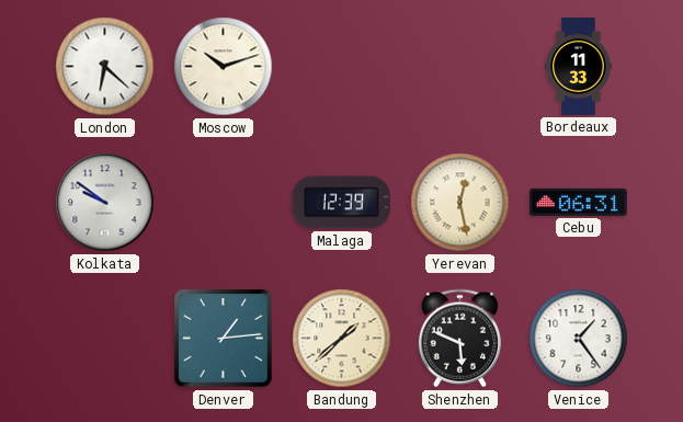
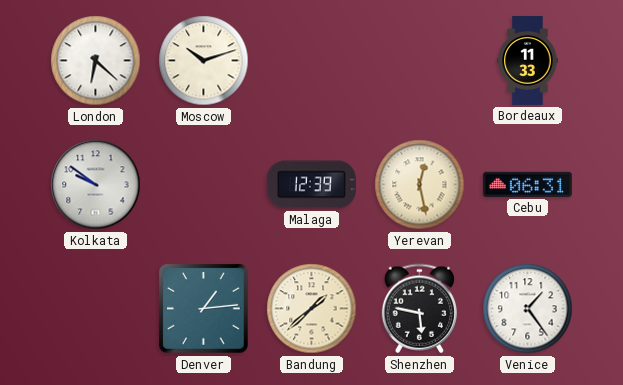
Shenzhen: 5:49 -> 5:47 (419, 309)
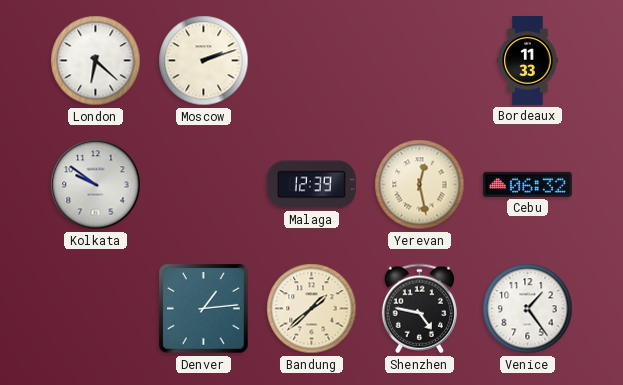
Moscow: 10:12 -> 2:12 (204, 61)
Cebu: 06:31 -> 06:32 (527, 184)
Shenzhen: 5:47 -> 4:47 (419, 309)
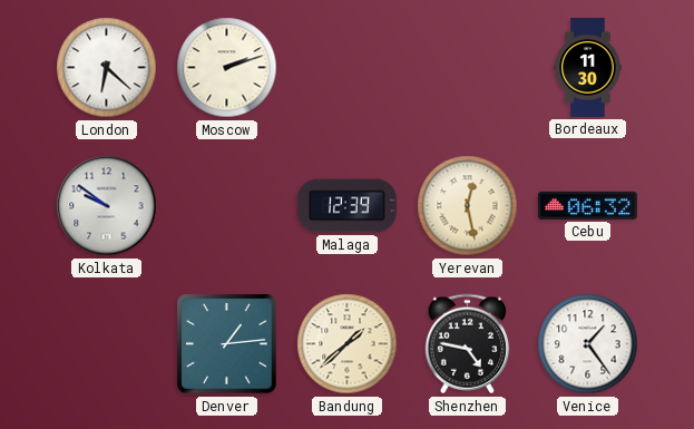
Bordeaux: 11:33 -> 11:30 (588, 67)
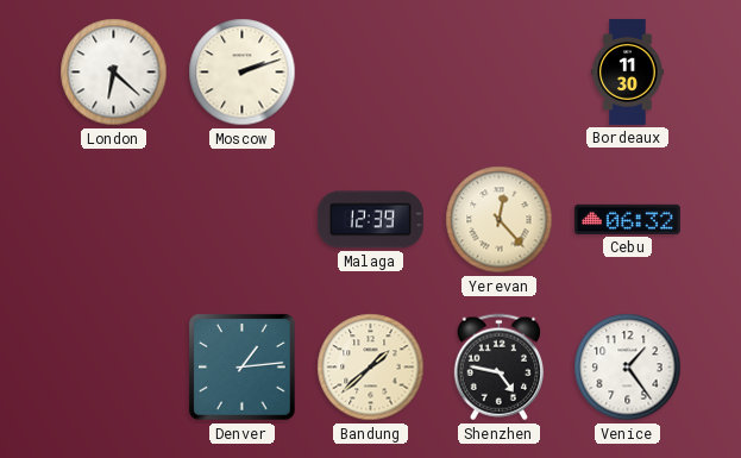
Kolkata: 9:51 -> none (107, 206)
Yerevan: 12:28 -> 12:23 (500, 220)
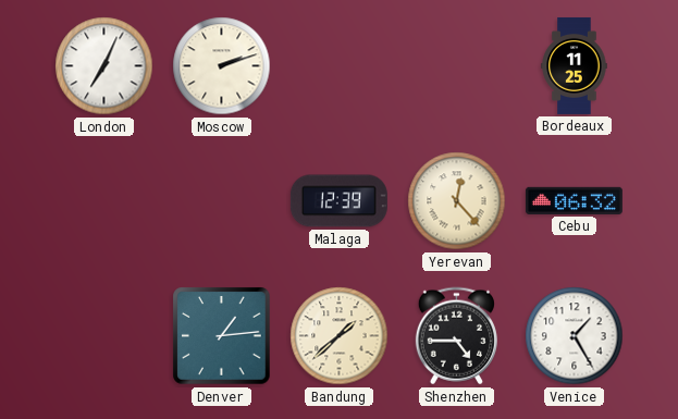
London: 6:22 -> 7:04 (104, 66)
Bordeaux: 11:30 -> 11:25 (575, 65)
Shenzhen: 4:47 -> 4:45 (456, 336)
Venice: 1:24 -> 1:25 (575, 336)
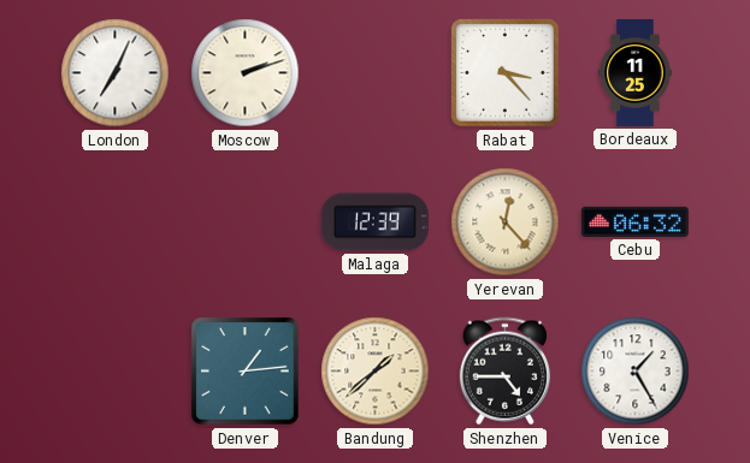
Rabat: none -> 3:23 (506, 73)
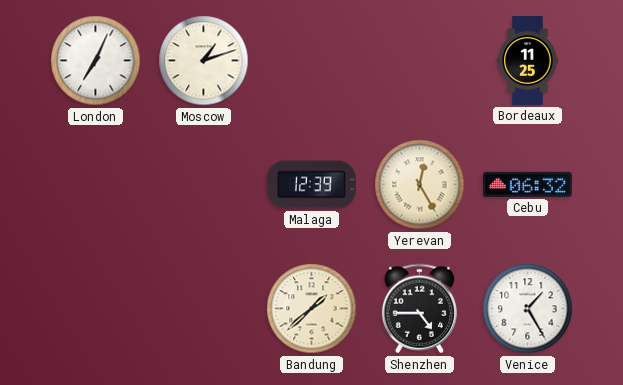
Moscow: 2:12 -> 1:12 (204, 61)
Rabat: 3:23 -> none (506, 73)
Yerevan: 12:23 -> 12:25 (420, 185)
Denver: 1:14 -> none (246, 372)
